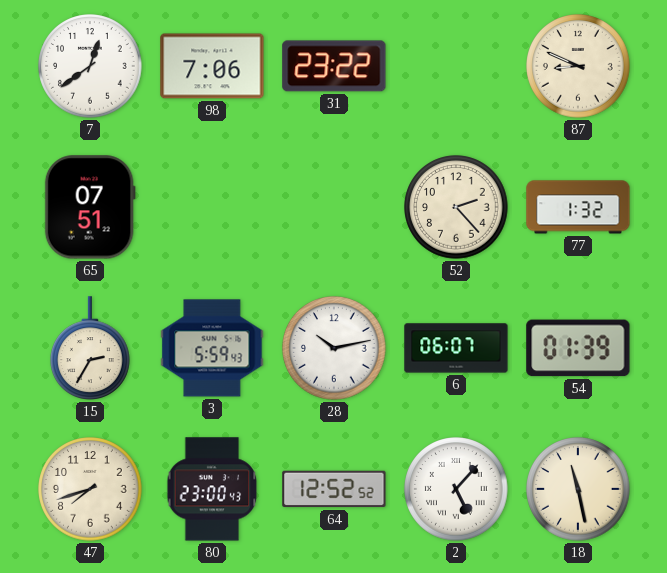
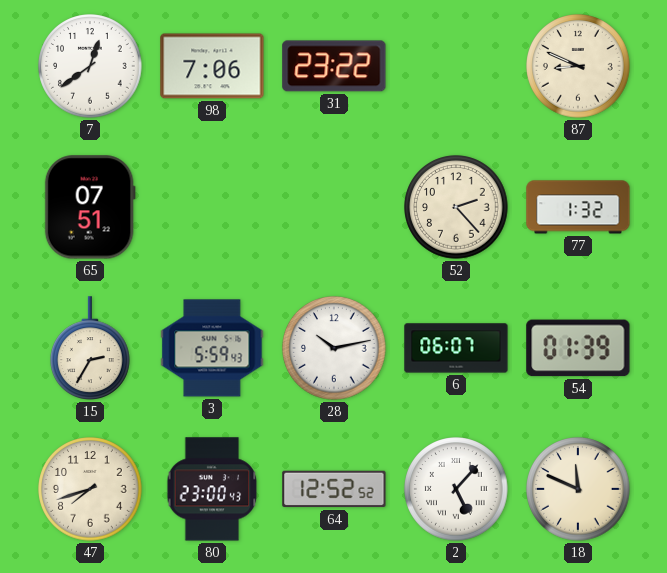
18: 11:28 -> 11:49 (578, 489)
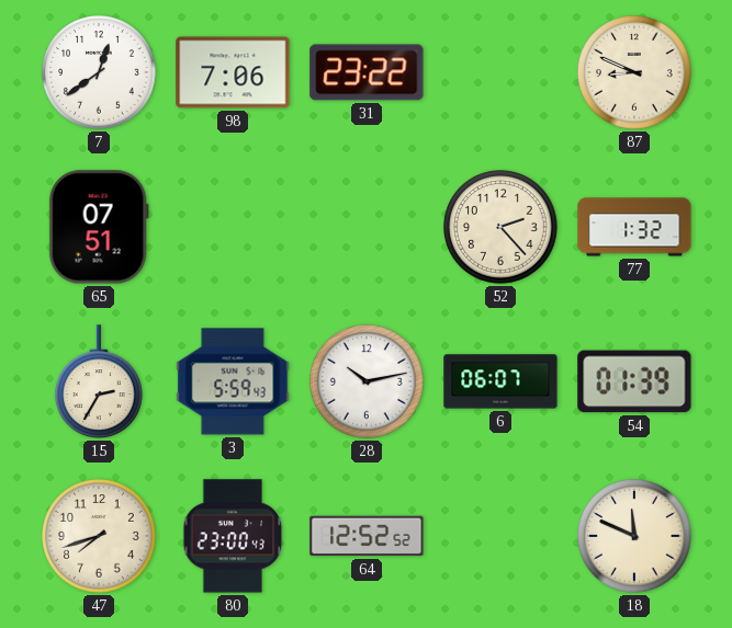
2: 5:07 -> none (456, 489)
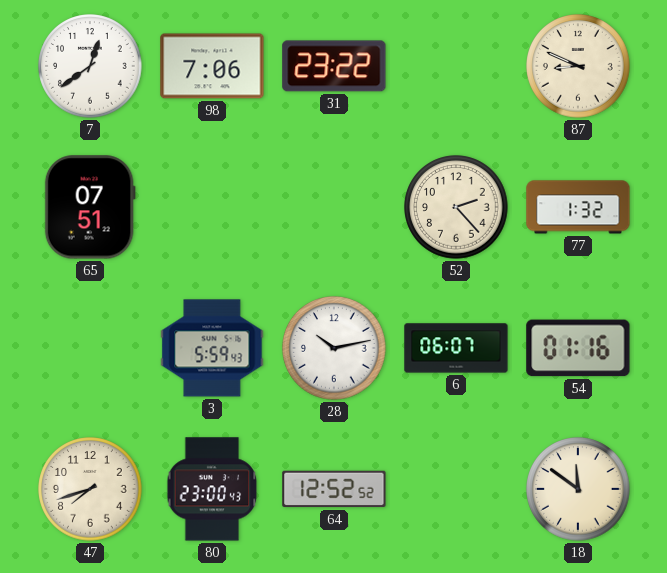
15: 2:35 -> none (100, 381)
54: 01:39 -> 01:16 (578, 348)
18: 11:49 -> 11:51 (578, 489)
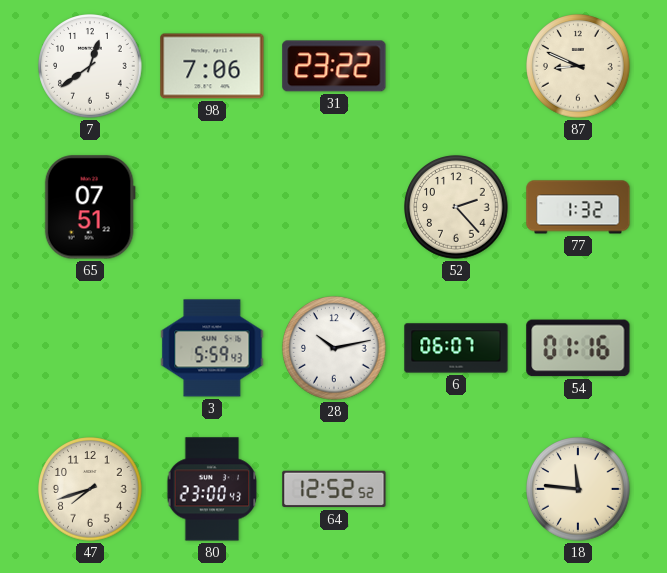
18: 11:51 -> 11:46 (578, 489)
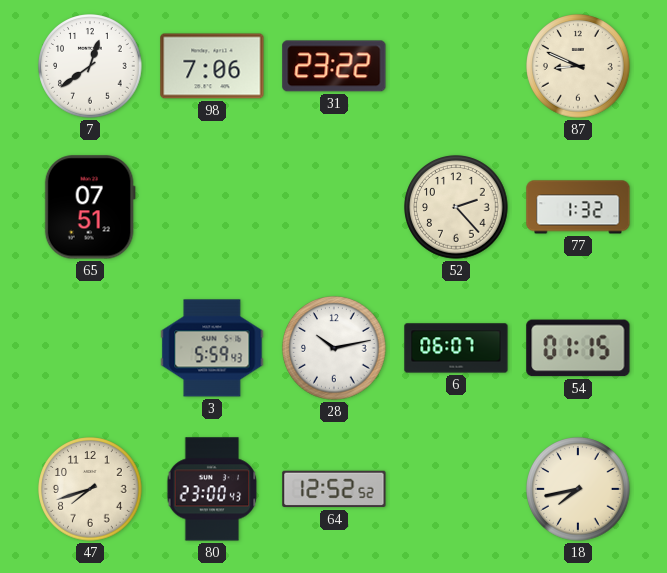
54: 01:16 -> 01:15 (578, 348)
18: 11:46 -> 7:43 (578, 489)
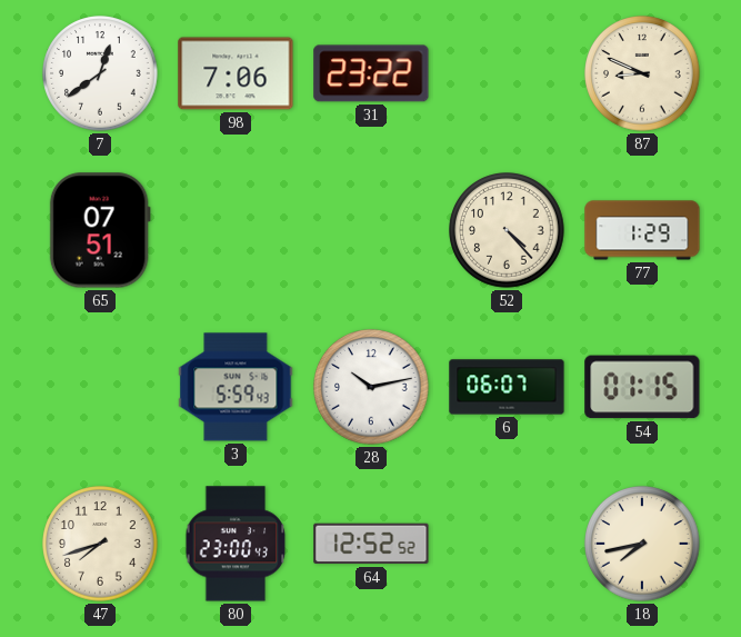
52: 2:23 -> 4:23 (507, 230)
77: 1:32 -> 1:29 (642, 230)
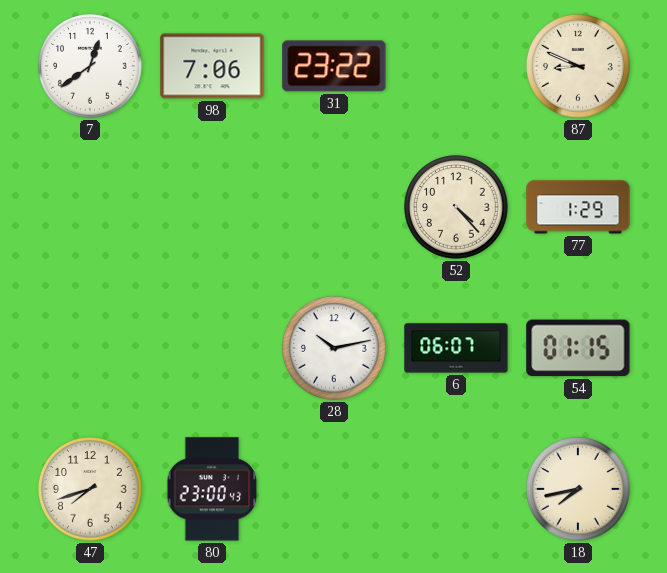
65: 07:51 -> none (100, 230)
3: 5:59 -> none (236, 387)
64: 12:52 -> none (371, 544)
